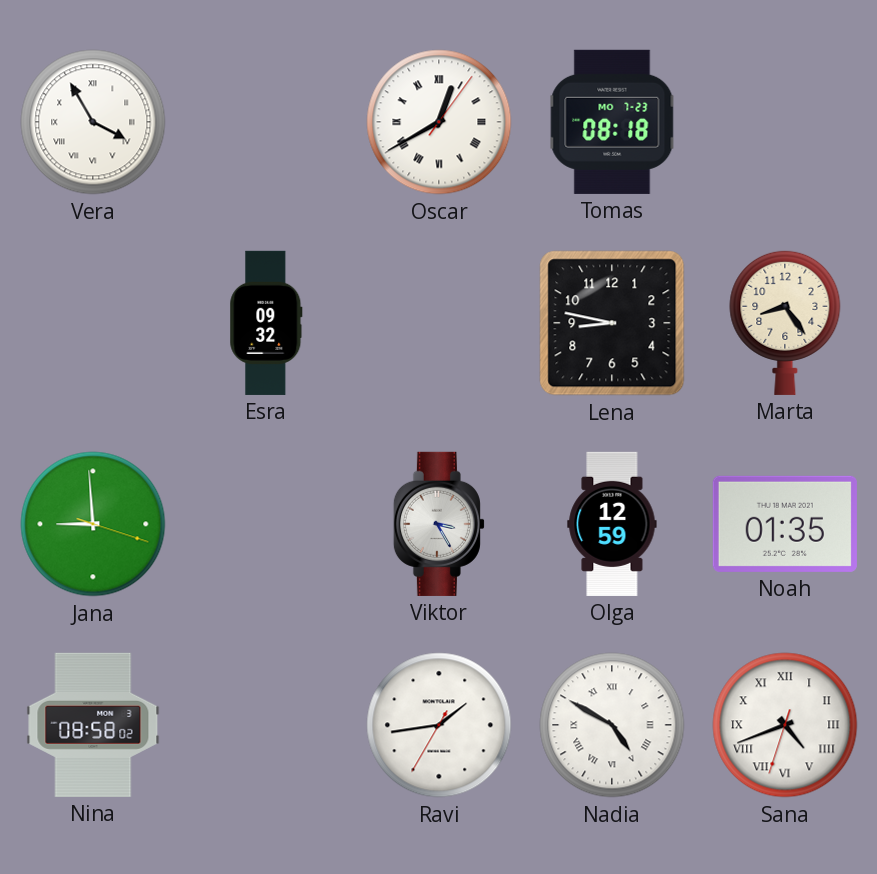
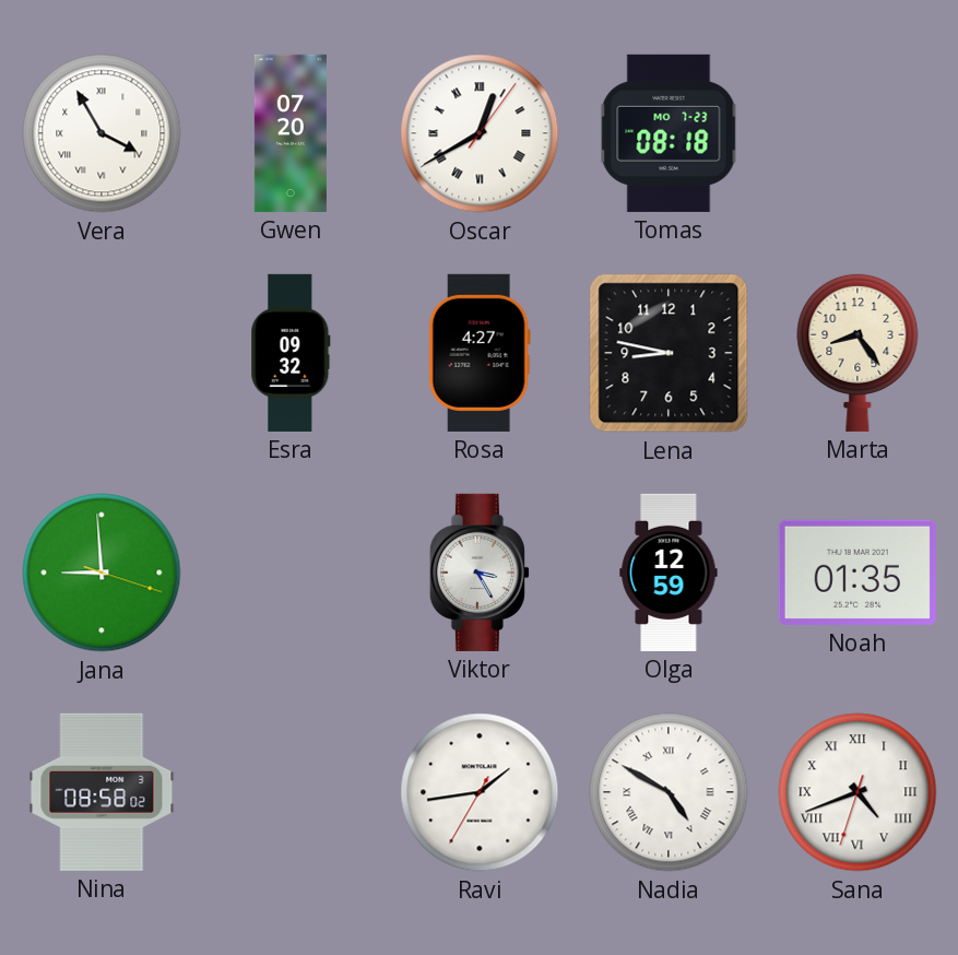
Gwen: none -> 07:20 (291, 133)
Rosa: none -> 4:27 (480, 353)
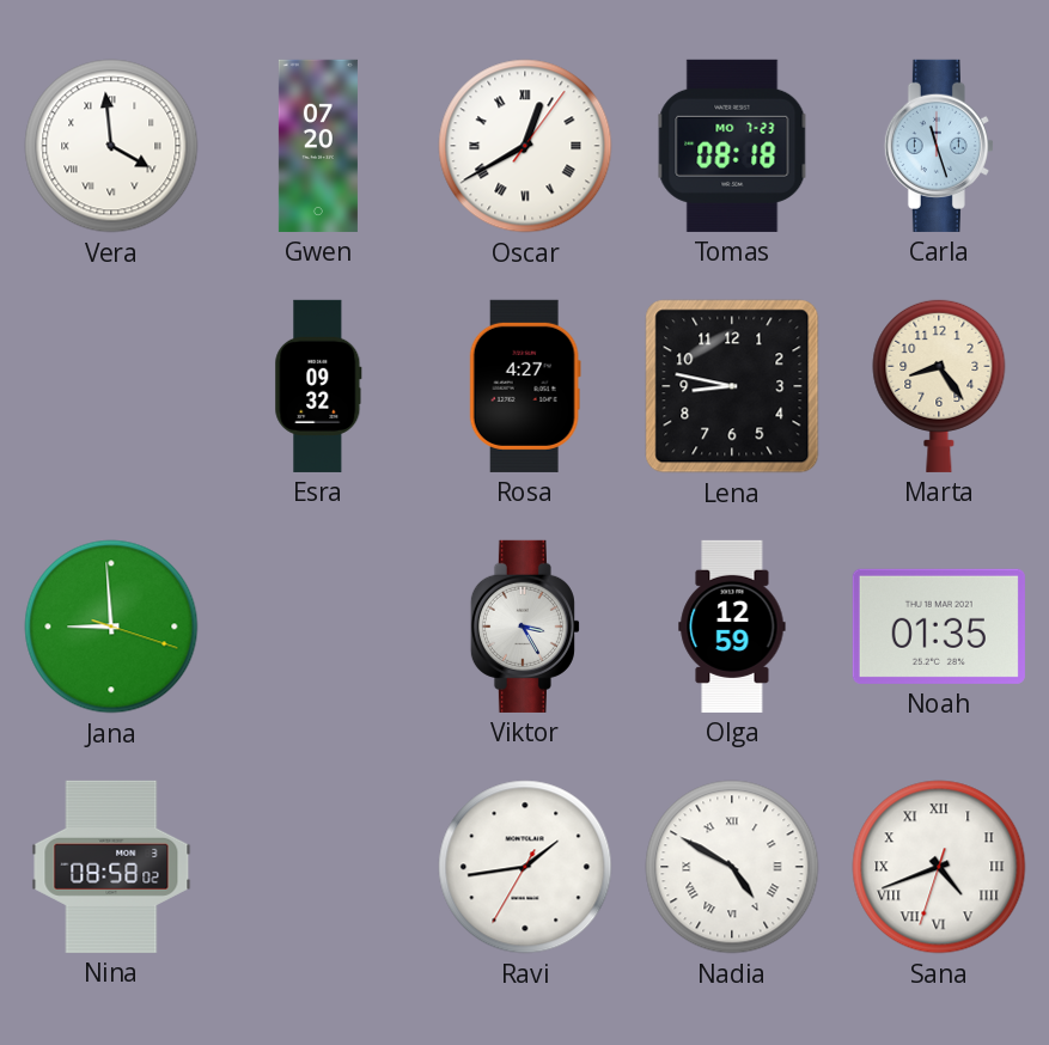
Vera: 3:55 -> 3:59 (111, 146)
Carla: none -> 11:27 (939, 146)
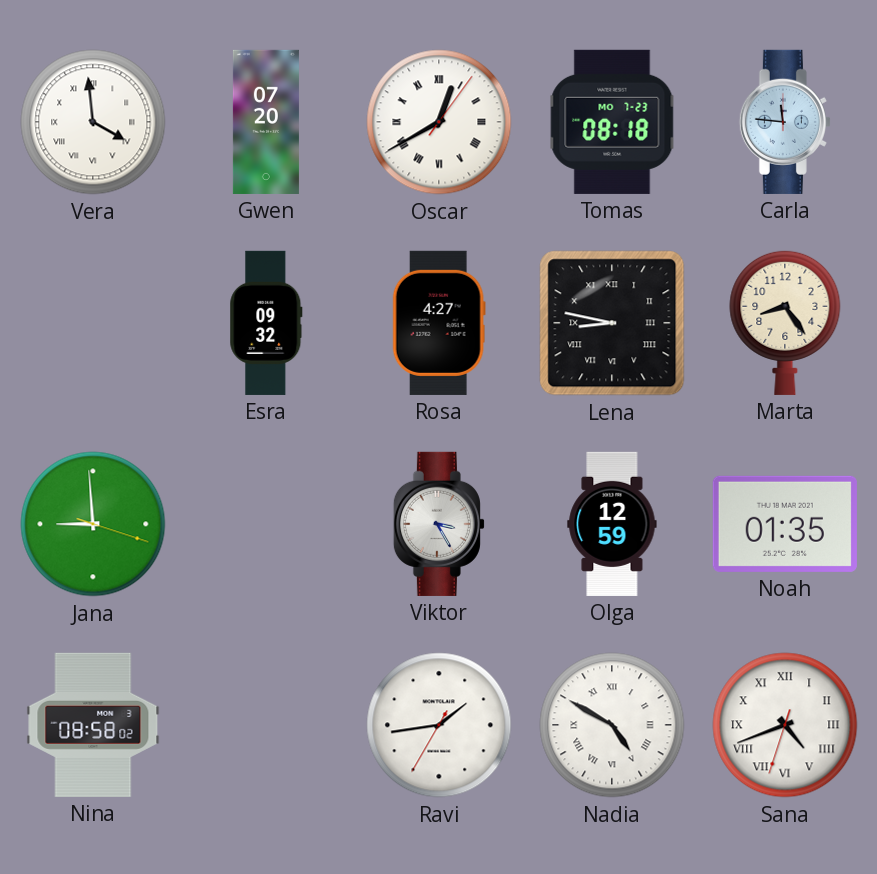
Carla: 11:27 -> 11:46 (785, 122)
Lena numerals: Arabic -> Roman (612, 323)
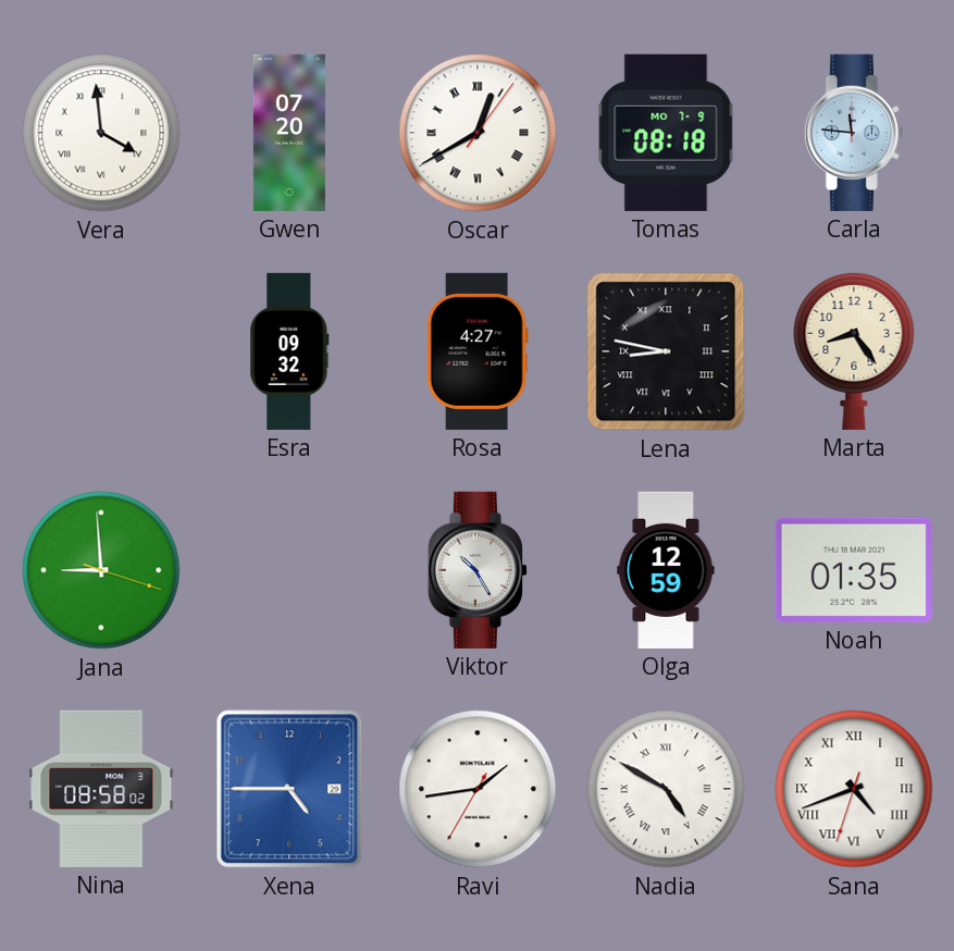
Tomas date: MO 7-23 -> MO 7-9 (666, 133)
Viktor: 3:25 -> 10:25 (478, 570)
Xena: none -> 4:45 (289, 789)
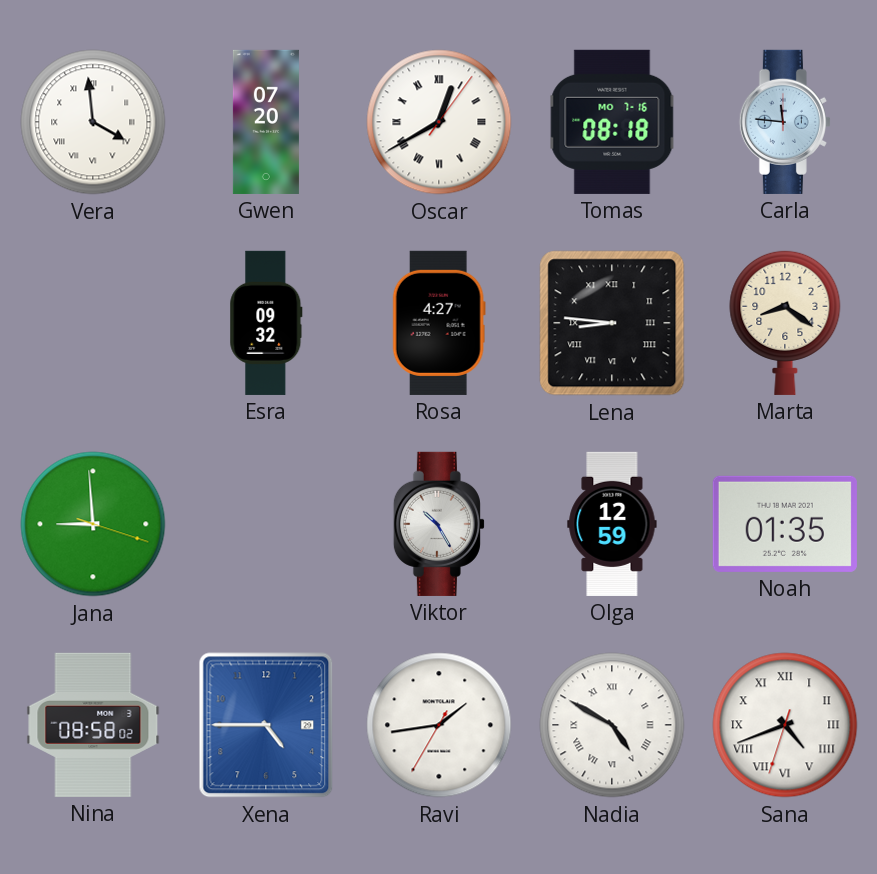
Tomas date: MO 7-9 -> MO 7-16 (612, 122)
Lena: 8:47 -> 8:46 (612, 323)
Marta: 8:24 -> 8:21 (785, 322)
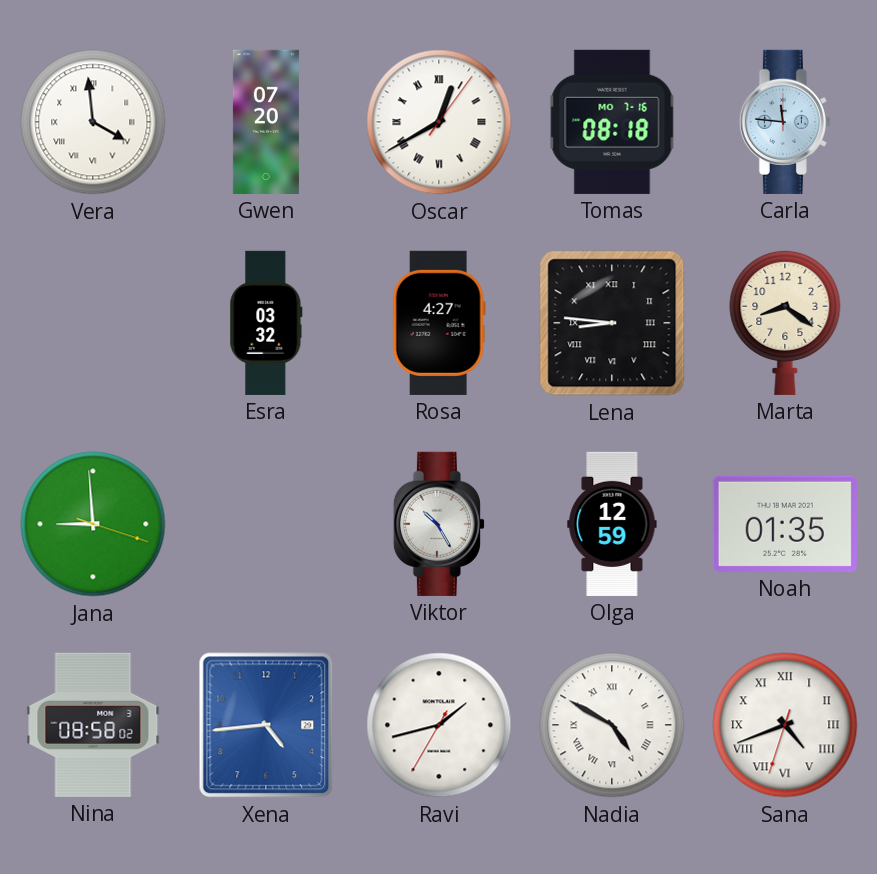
Esra: 09:32 -> 03:32 (266, 323)
Xena: 4:45 -> 4:44 (266, 725)
Ravi: 1:43 -> 1:42 (439, 725)
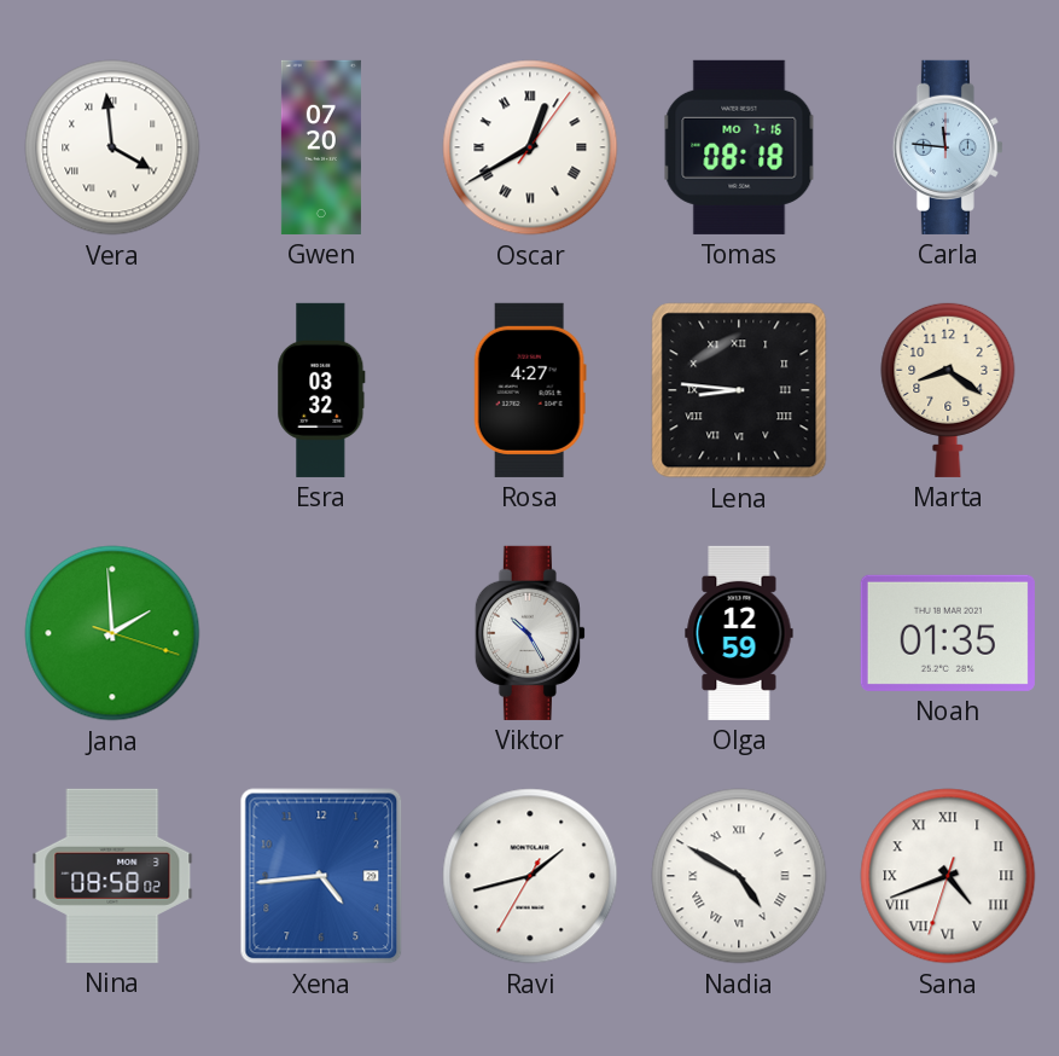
Jana: 8:59 -> 1:59 (112, 633)
